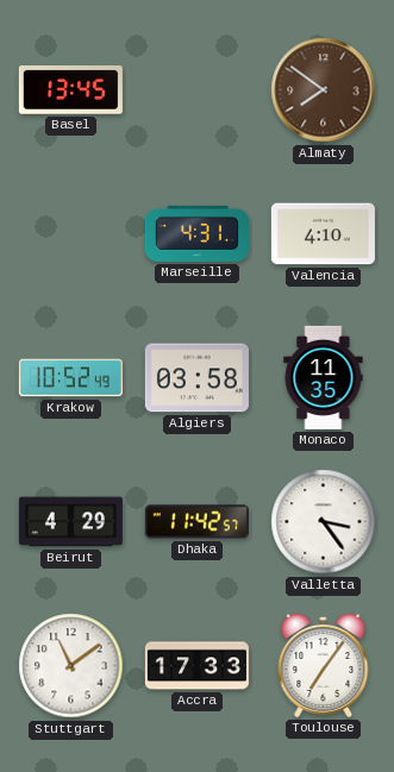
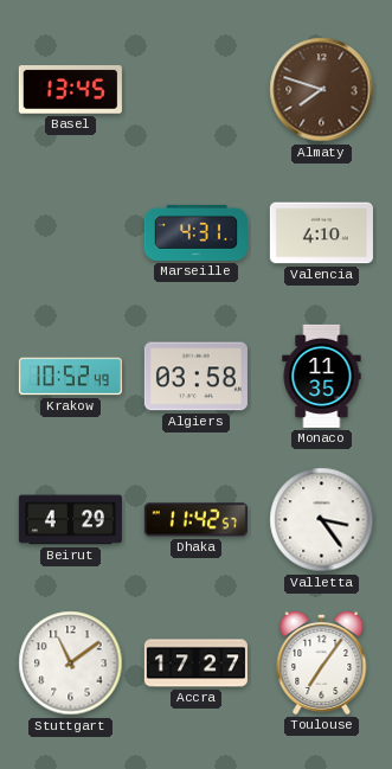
Almaty: 7:51 -> 7:48 (322, 90)
Accra: 17:33 -> 17:27 (195, 664)
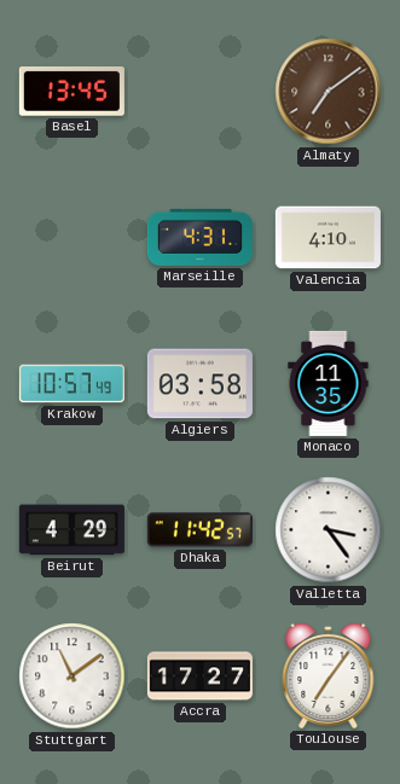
Almaty: 7:48 -> 7:09 (329, 92)
Krakow: 10:52 -> 10:57 (71, 384)
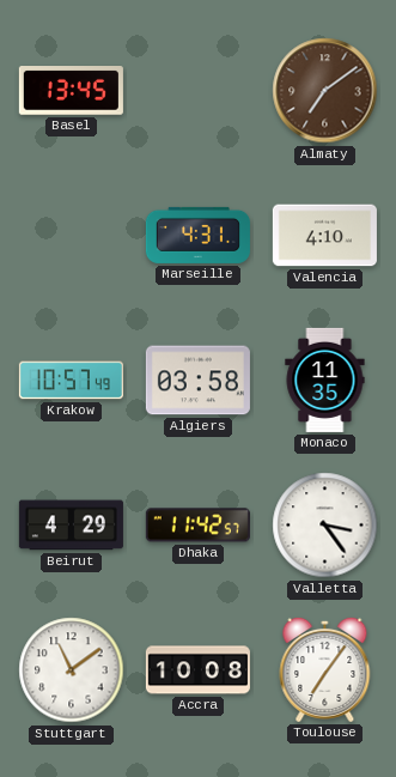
Accra: 17:27 -> 10:08 (197, 670)
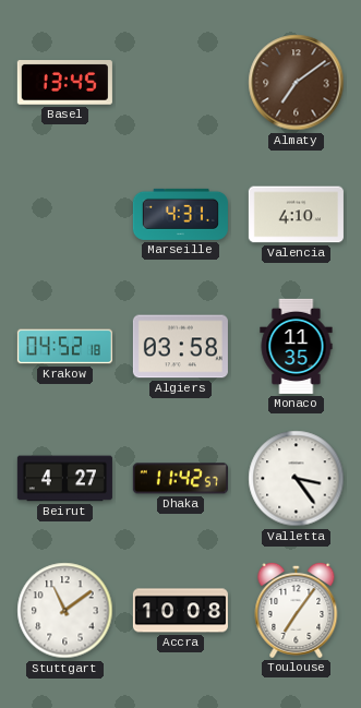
Krakow: 10:57 -> 04:52 (64, 347)
Beirut: 4:29 -> 4:27 (64, 479)
